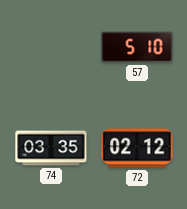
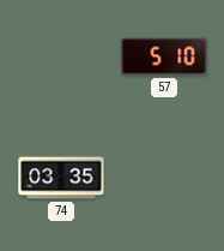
72: 02:12 -> none (137, 148)
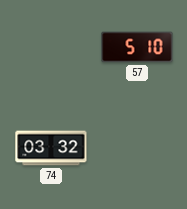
74: 03:35 -> 03:32 (51, 148)
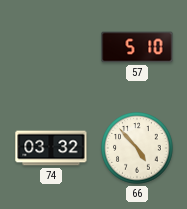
66: none -> 4:53 (137, 148)
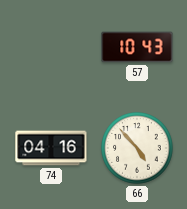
57: 5:10 -> 10:43 (137, 47)
74: 03:32 -> 04:16 (51, 148)
